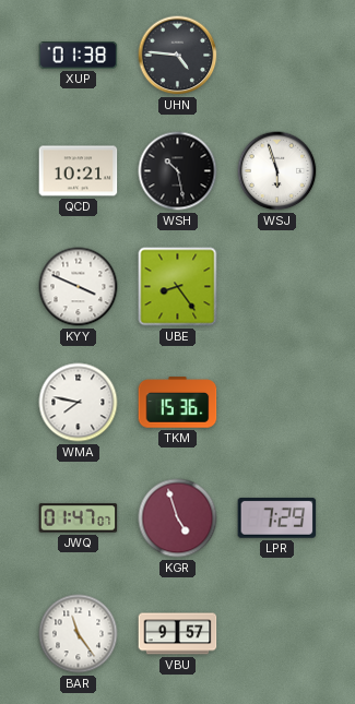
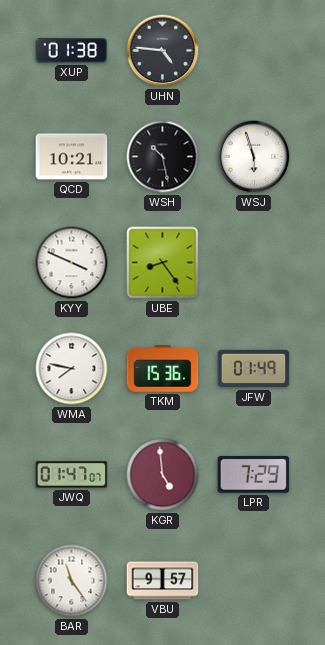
JFW: none -> 01:49 (254, 369)
KGR: 4:57 -> 4:59 (163, 475)
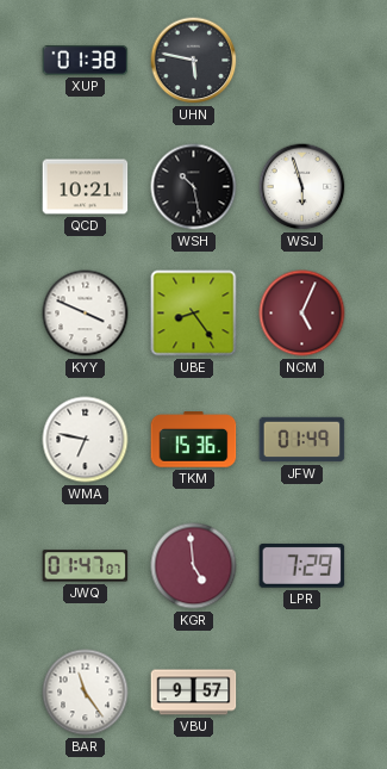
UHN: 4:46 -> 5:47 (194, 61)
NCM: none -> 5:04 (302, 314)
WMA: 7:47 -> 6:47 (86, 440)
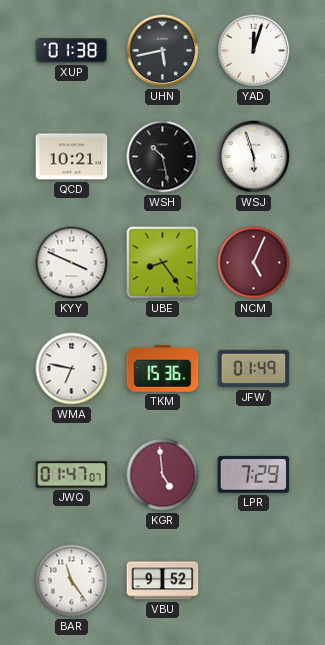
UHN: 5:47 -> 5:43 (163, 51)
YAD: none -> 12:03 (254, 51)
VBU: 9:57 -> 9:52 (163, 581)
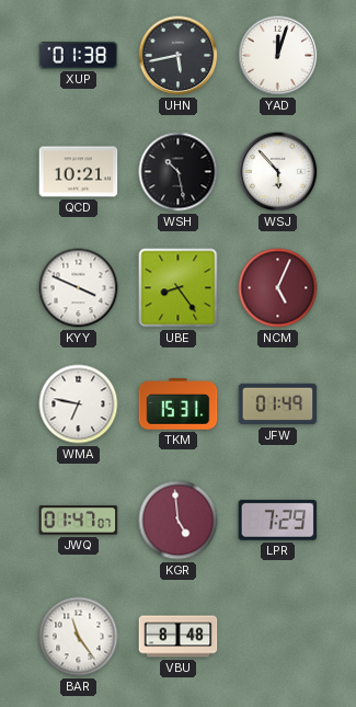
WSJ: 5:57 -> 5:53 (278, 172)
TKM: 15:36 -> 15:31 (179, 404)
VBU: 9:52 -> 8:48 (179, 637)
